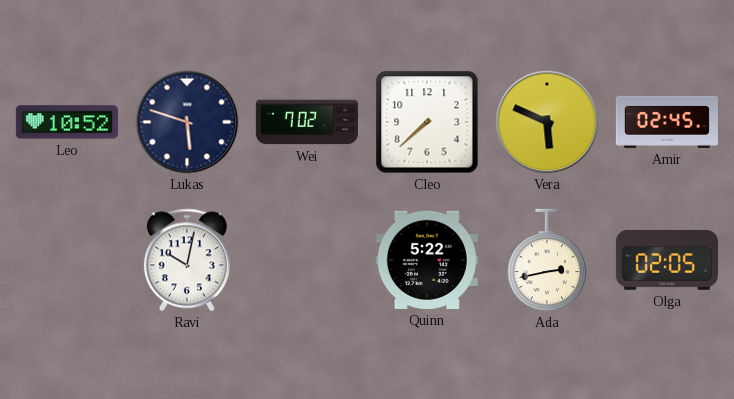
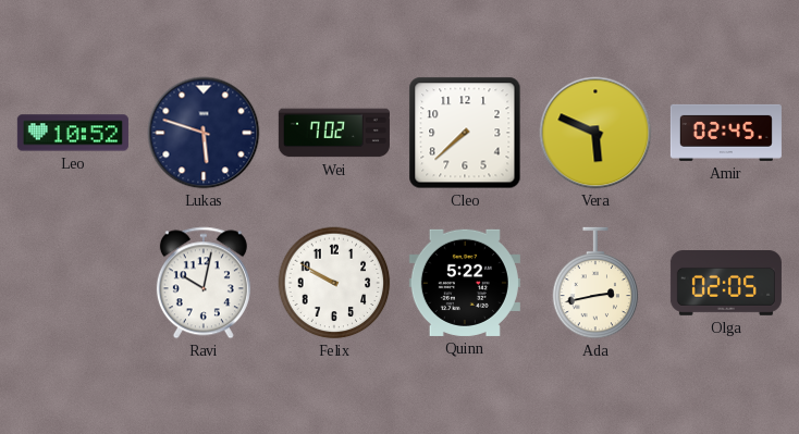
Felix: none -> 9:50 (334, 283)
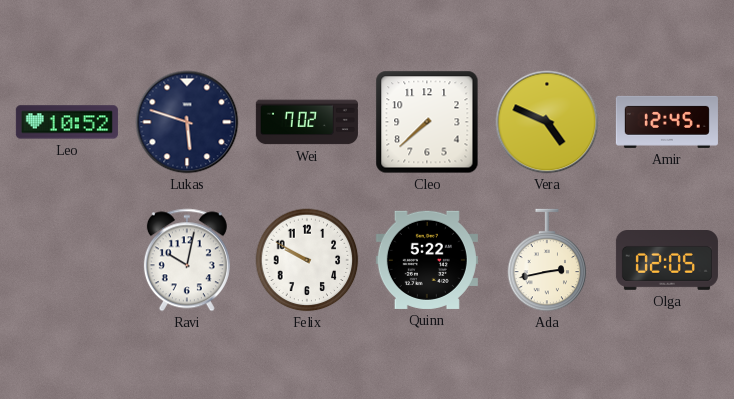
Vera: 5:49 -> 4:49 (547, 122)
Amir: 02:45 -> 12:45 (667, 122)
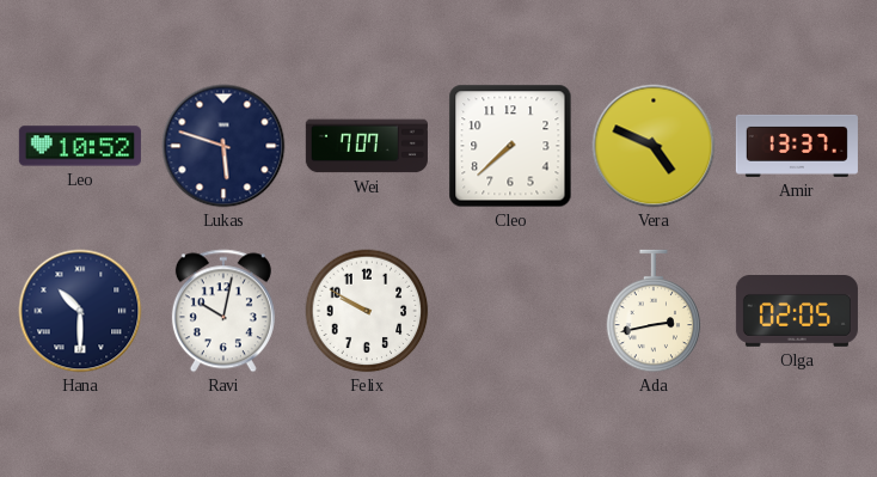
Wei: 7:02 -> 7:07 (367, 146)
Amir: 12:45 -> 13:37 (797, 146)
Hana: none -> 10:30 (80, 311)
Quinn: 5:22 -> none (427, 260)
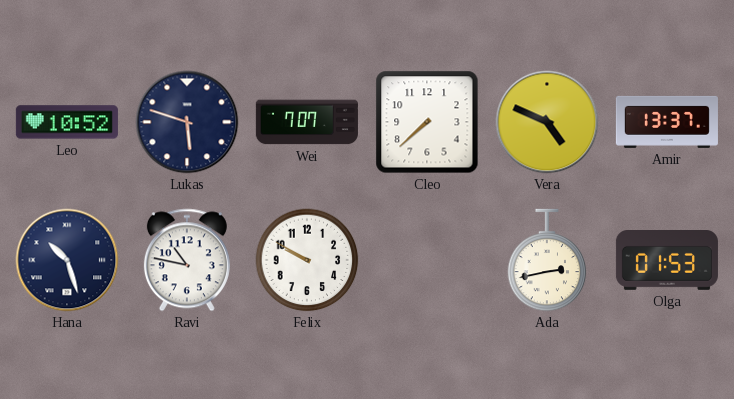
Hana: 10:30 -> 10:27 (67, 260)
Ravi: 10:02 -> 10:47 (187, 260)
Olga: 02:05 -> 01:53 (667, 261)
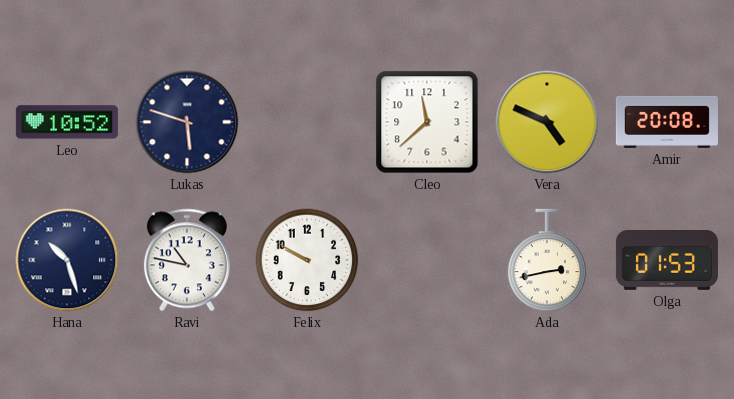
Wei: 7:07 -> none (307, 122)
Cleo: 7:38 -> 11:38 (427, 122)
Amir: 13:37 -> 20:08 (667, 122)
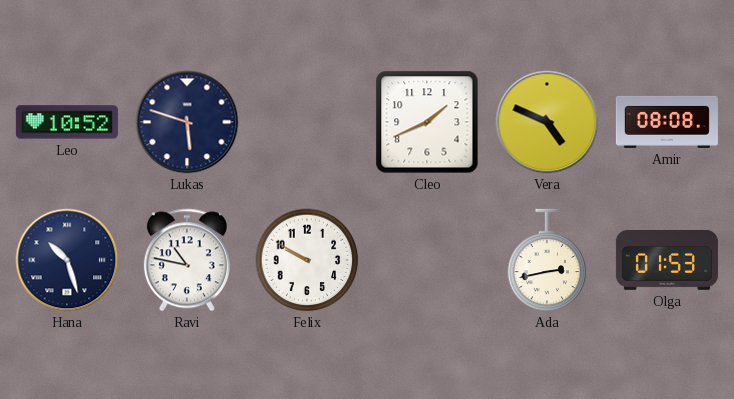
Cleo: 11:38 -> 1:41 (427, 122)
Amir: 20:08 -> 08:08 (667, 122)
